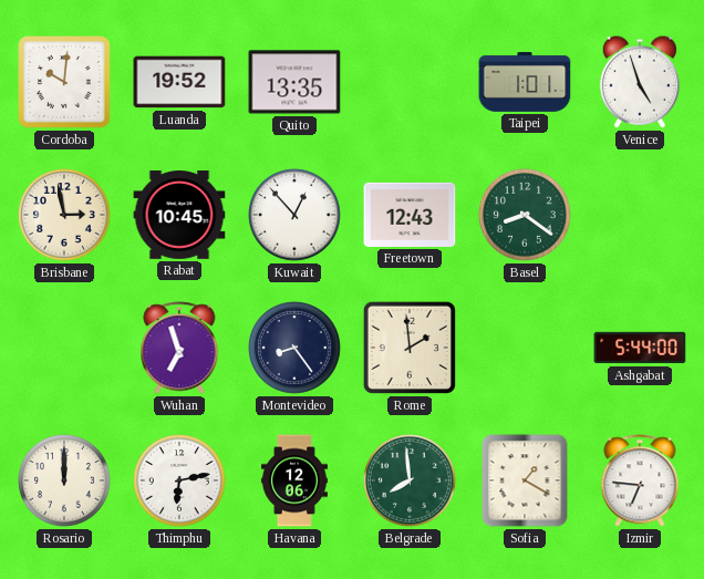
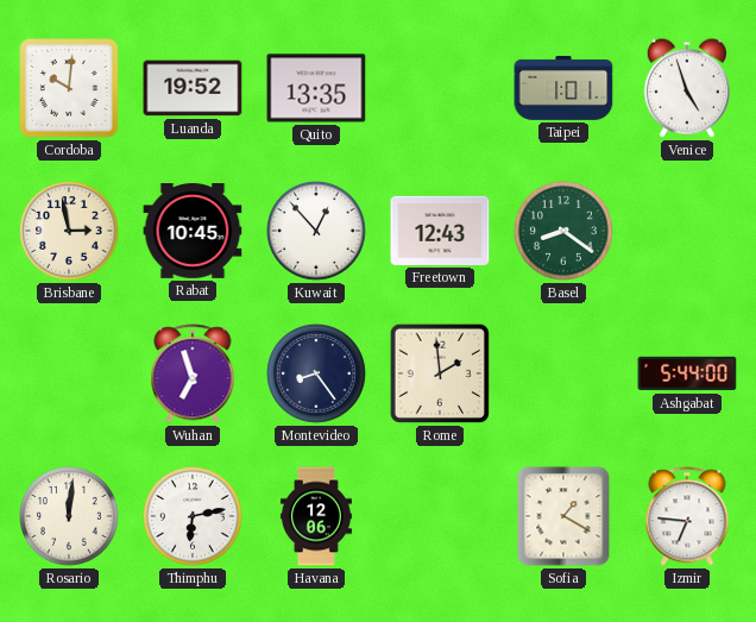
Rosario: 12:00 -> 12:01 (70, 517)
Belgrade: 7:59 -> none (411, 482)
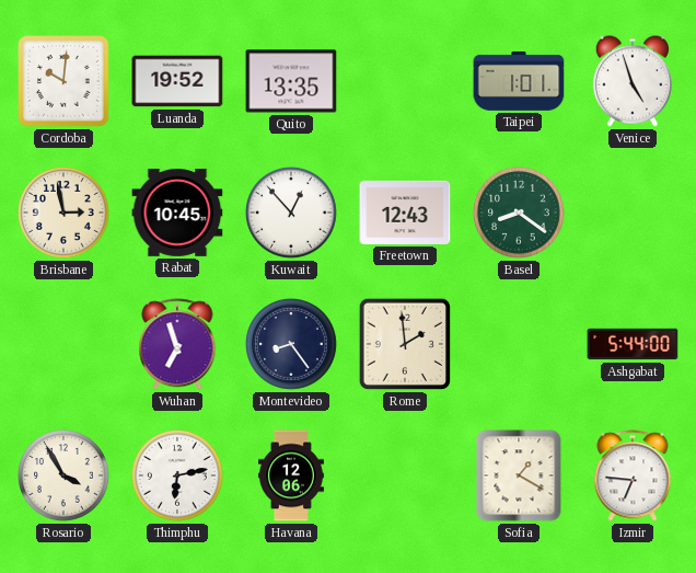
Rosario: 12:01 -> 3:55 (65, 477)
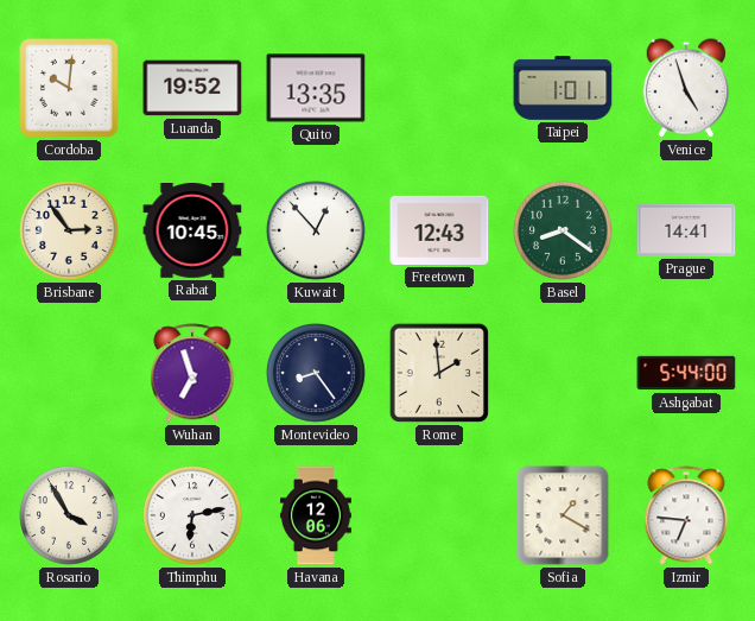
Brisbane: 2:58 -> 2:54 (70, 232)
Prague: none -> 14:41 (686, 230)
